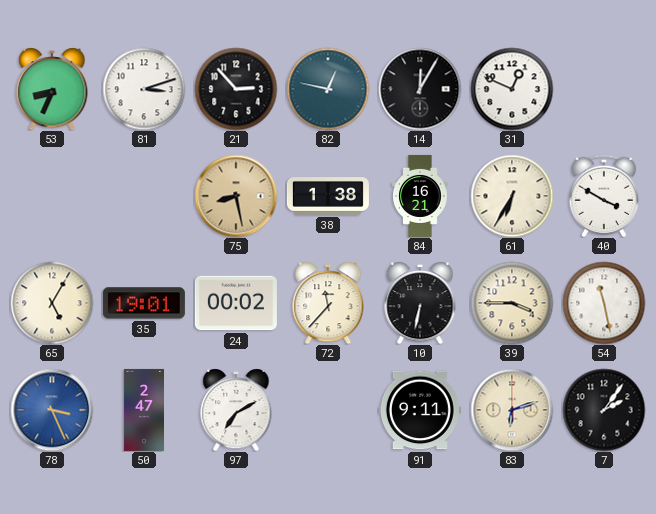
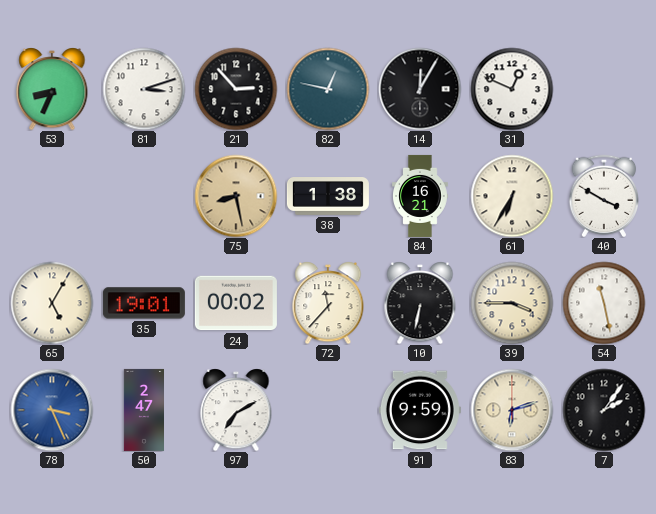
91: 9:11 -> 9:59 (420, 410)
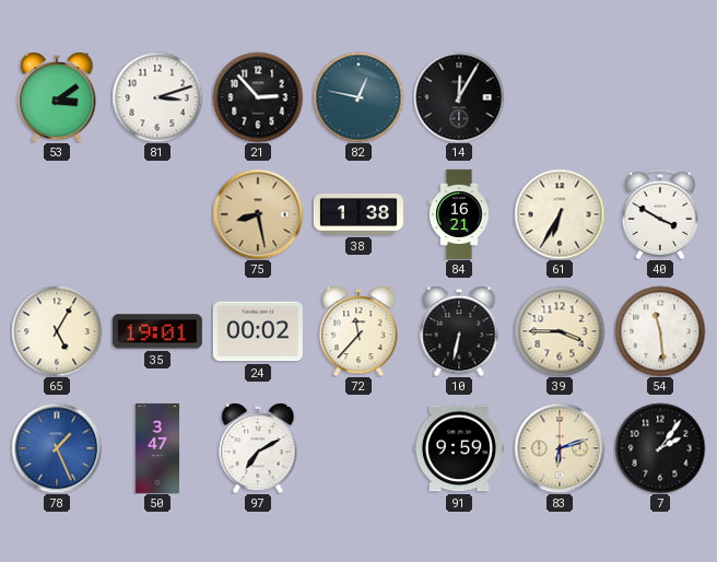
53: 8:34 -> 3:09 (57, 97)
31: 12:49 -> none (512, 89)
54: 11:28 -> 11:29 (660, 331)
78: 3:26 -> 1:26 (57, 448)
50: 2:47 -> 3:47 (156, 448)
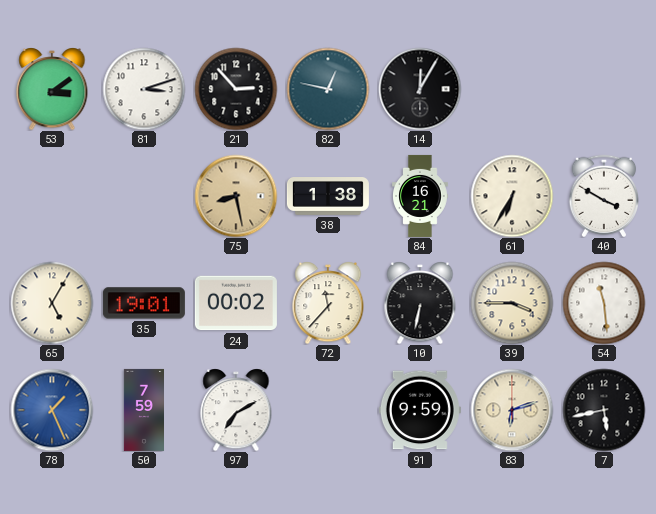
50: 3:47 -> 7:59 (143, 410)
7: 2:06 -> 5:43 (604, 410)
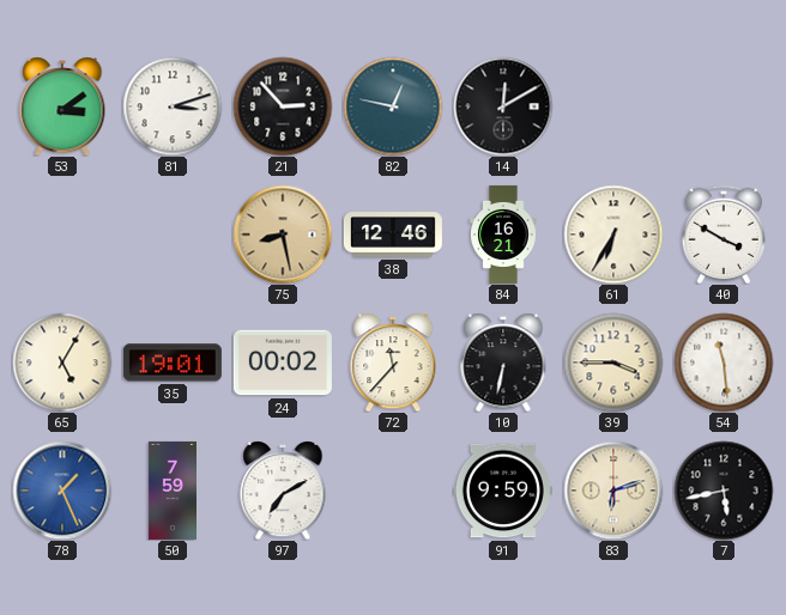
14: 12:05 -> 12:10 (503, 106)
38: 1:38 -> 12:46 (393, 236)
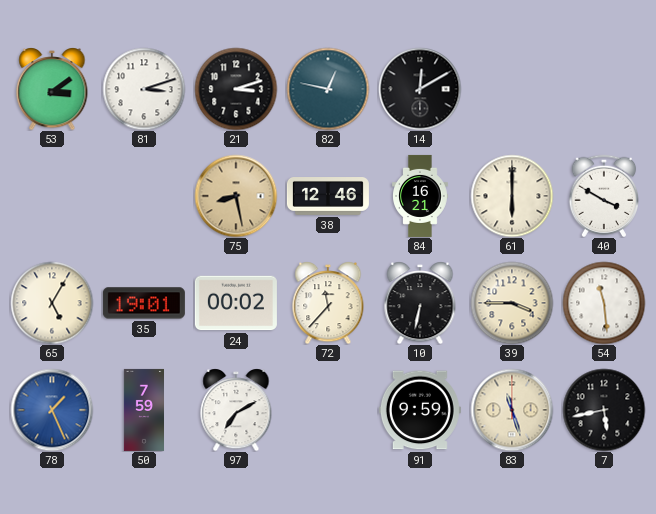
21: 2:53 -> 3:12 (236, 89)
61: 6:35 -> 6:00 (512, 196)
83: 6:12 -> 11:27 (512, 410)
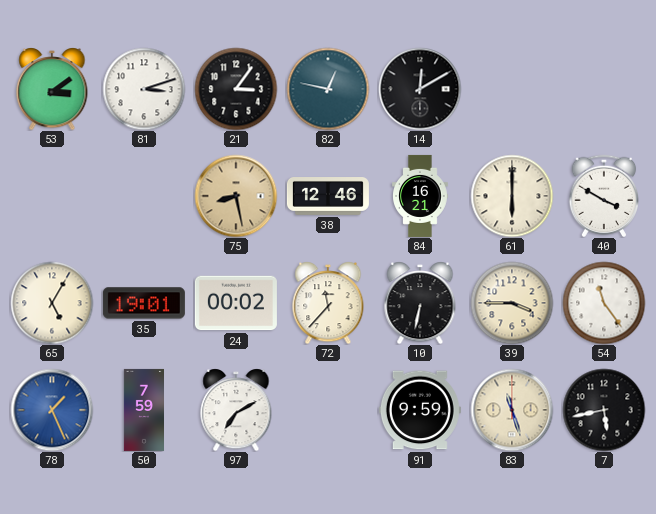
21: 3:12 -> 3:06 (236, 89)
54: 11:29 -> 11:24 (604, 303)
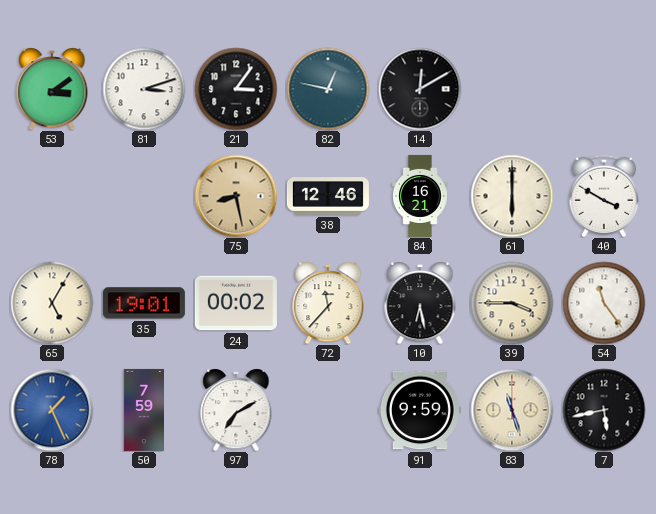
10: 6:32 -> 6:28 (420, 303)
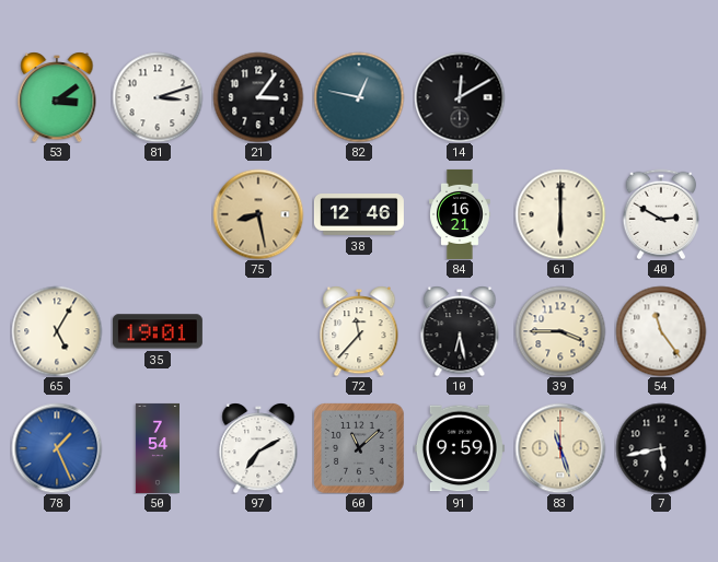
40: 3:50 -> 2:50 (661, 214)
24: 00:02 -> none (236, 303)
50: 7:59 -> 7:54 (157, 448)
60: none -> 11:08 (359, 448)
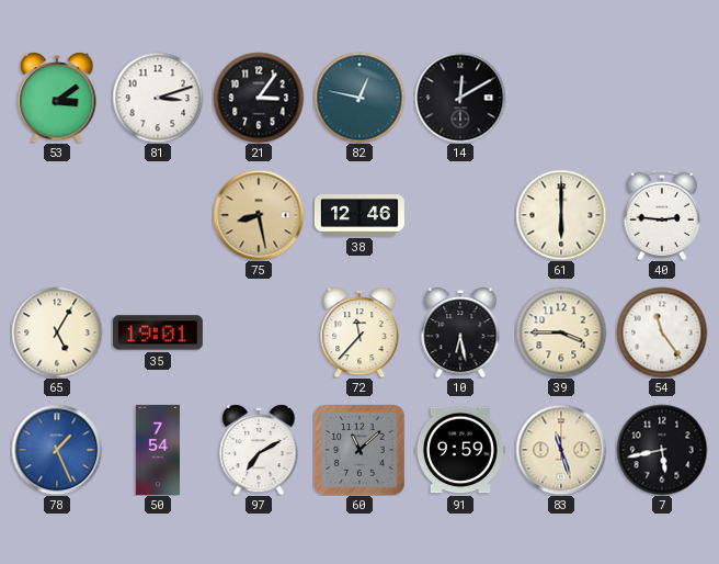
84: 16:21 -> none (460, 214)
40: 2:50 -> 2:46 (662, 215)
